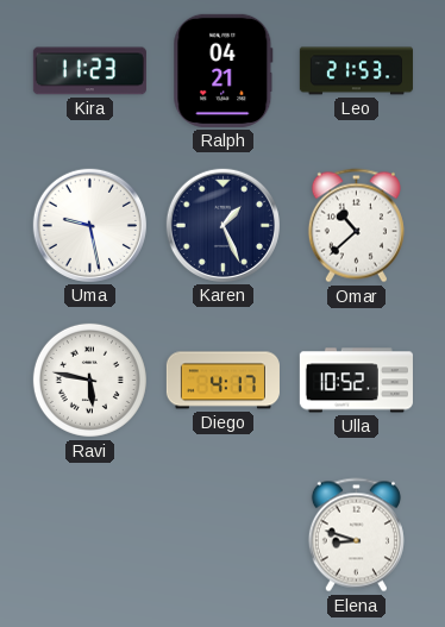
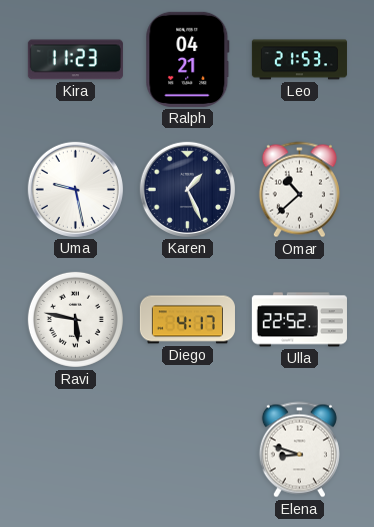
Ulla: 10:52 -> 22:52 (299, 320)
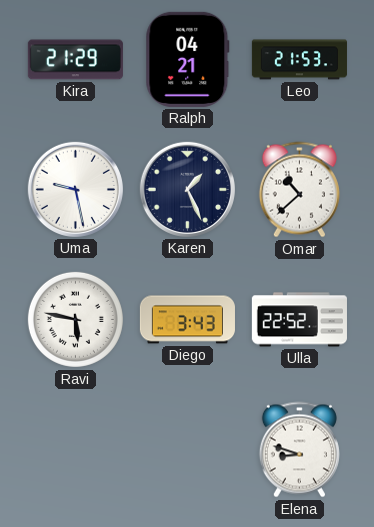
Kira: 11:23 -> 21:29 (75, 60)
Diego: 4:17 -> 3:43 (187, 320)
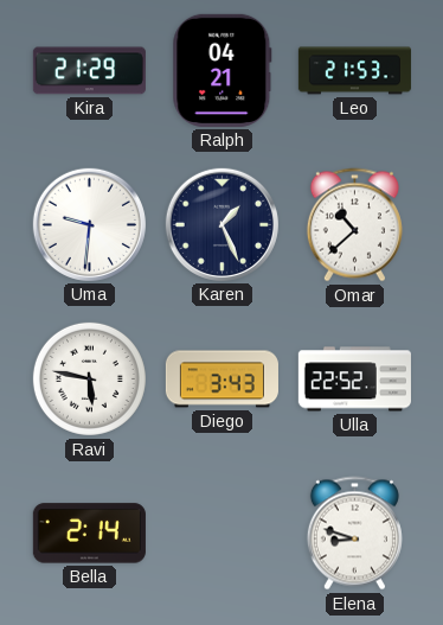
Uma: 9:28 -> 9:31 (89, 224)
Bella: none -> 2:14 (89, 534)
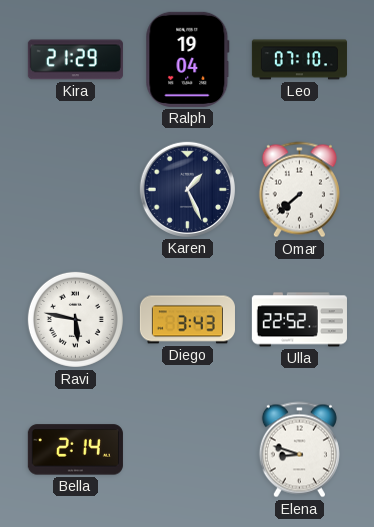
Ralph: 04:21 -> 19:04 (188, 59)
Leo: 21:53 -> 07:10 (299, 60)
Uma: 9:31 -> none (89, 224)
Omar: 10:38 -> 7:38 (299, 190)
